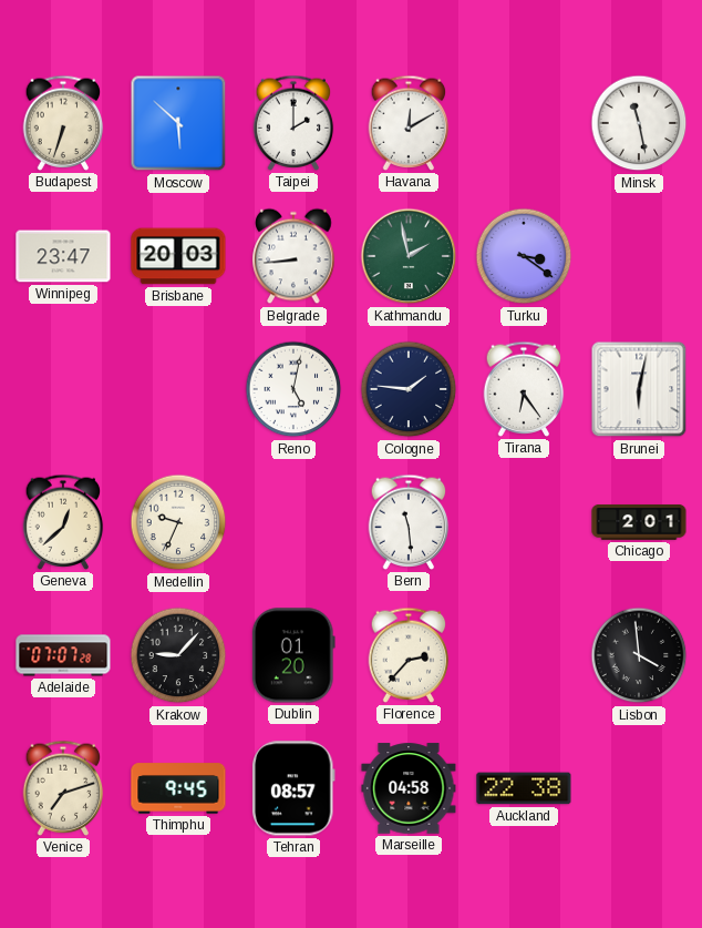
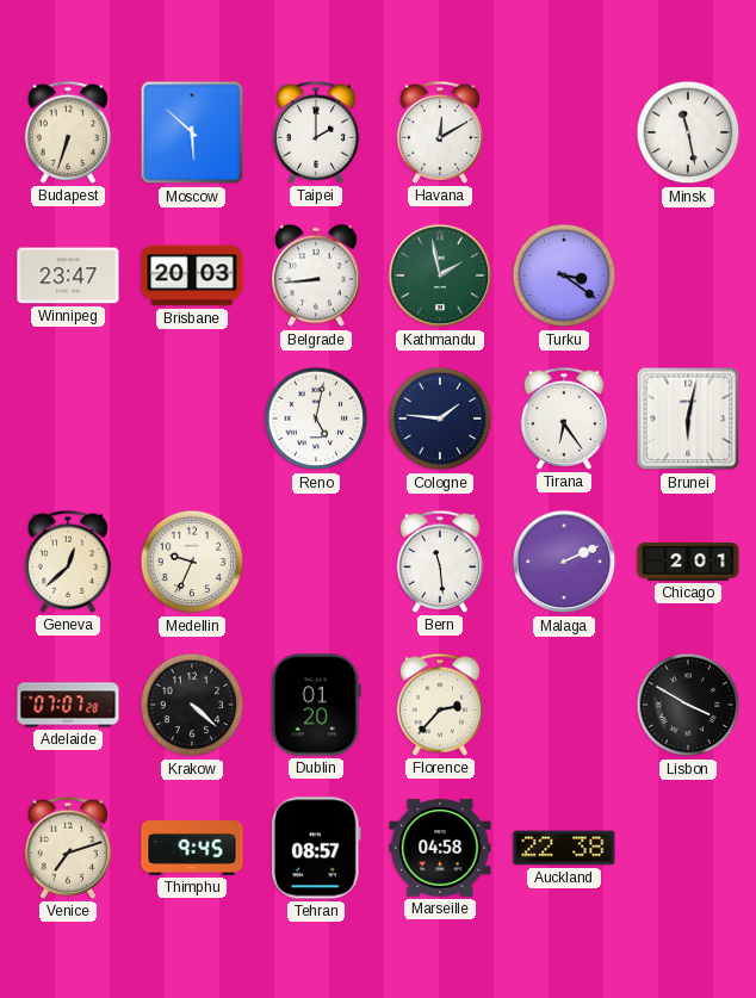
Malaga: none -> 2:11 (564, 562)
Krakow: 9:07 -> 4:22 (192, 705)
Lisbon: 3:59 -> 3:50 (688, 705)
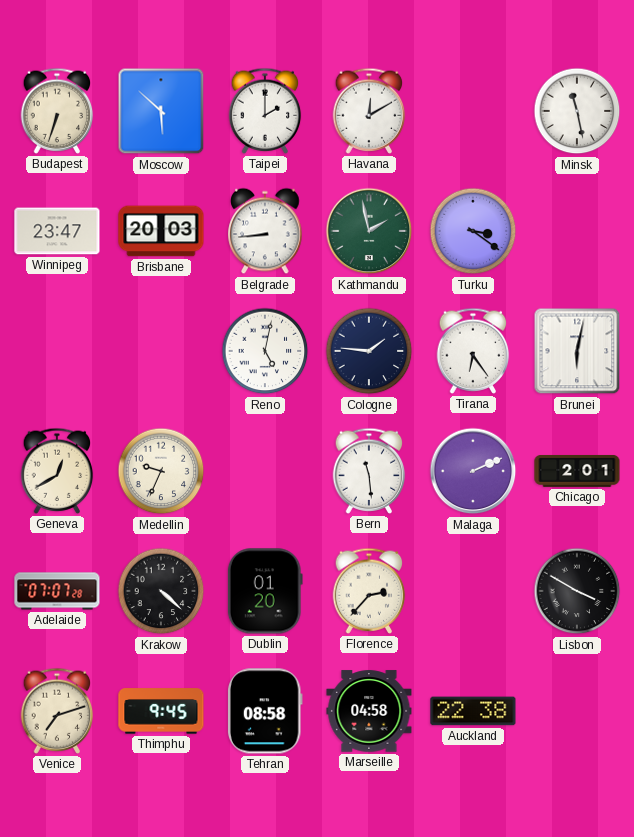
Geneva: 12:38 -> 12:40 (57, 471)
Tehran: 08:57 -> 08:58 (265, 711)
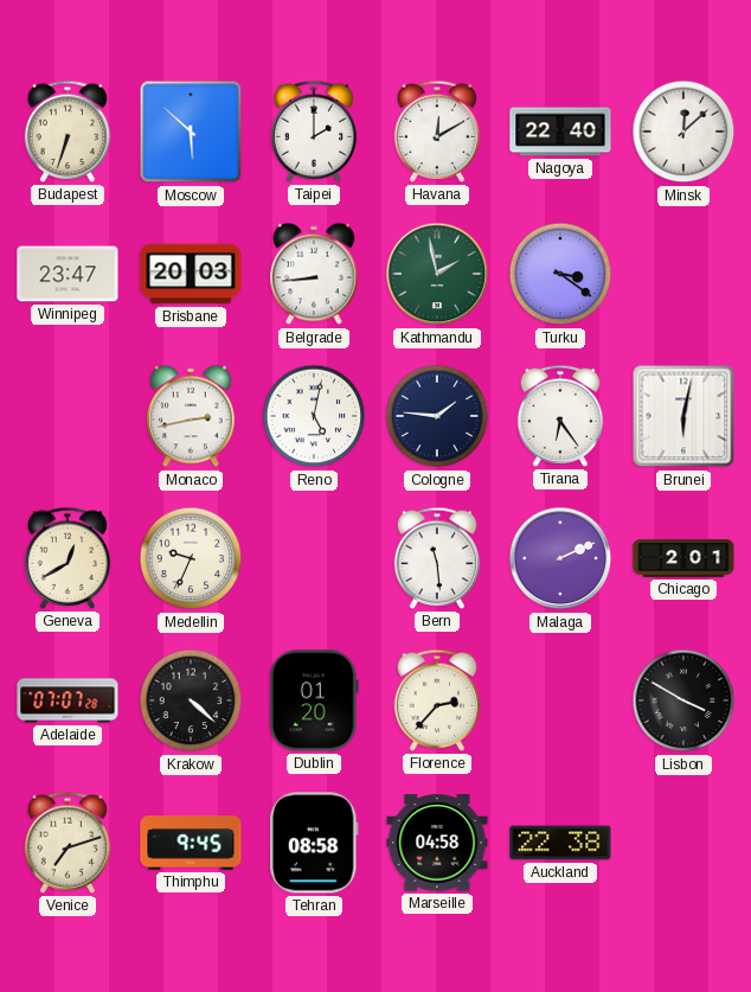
Nagoya: none -> 22:40 (560, 132)
Minsk: 11:28 -> 12:08 (683, 132)
Monaco: none -> 2:43 (191, 416)
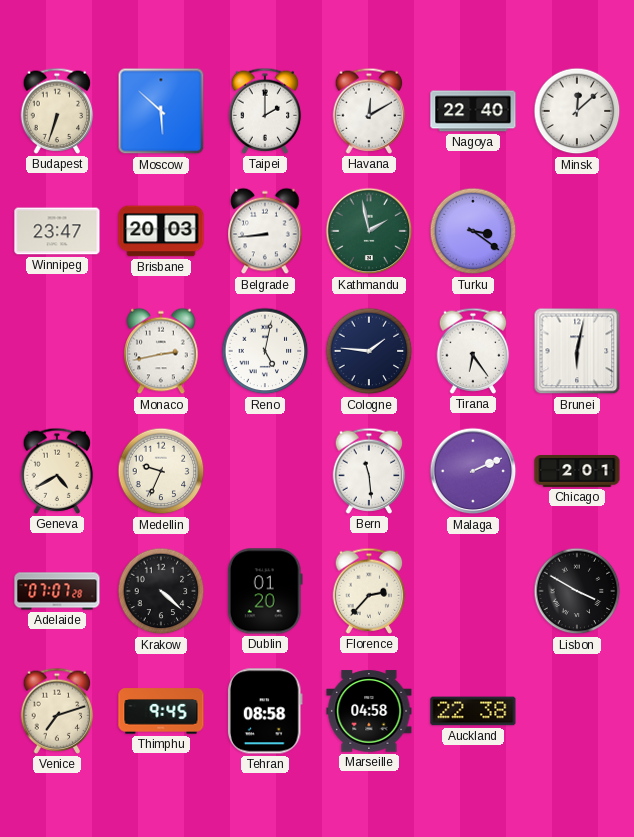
Geneva: 12:40 -> 4:40 (57, 471)
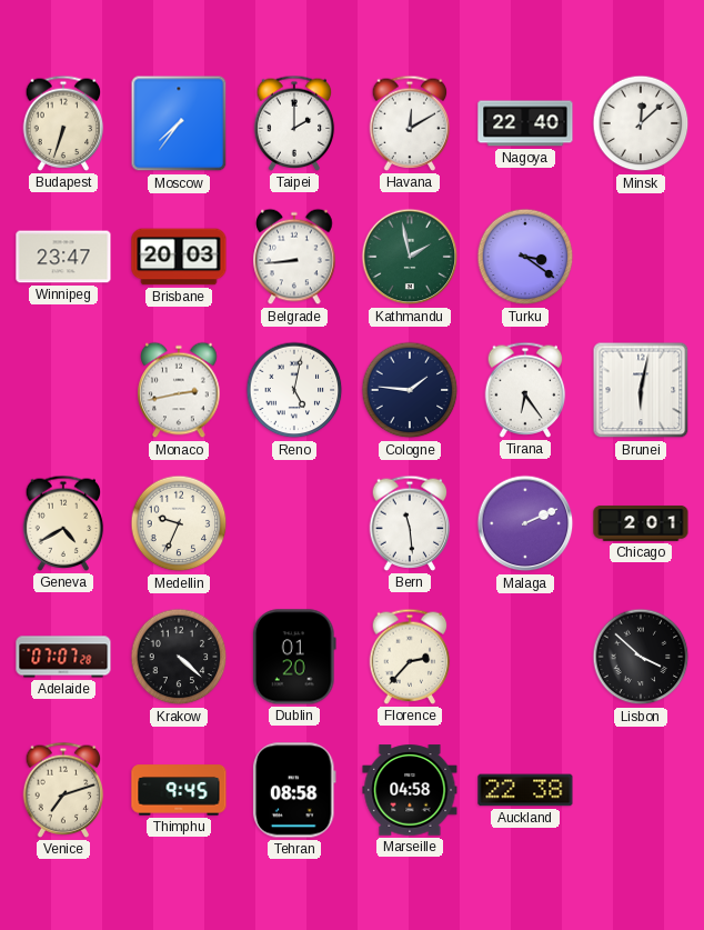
Moscow: 5:52 -> 7:36 (179, 123)
Lisbon: 3:50 -> 3:52 (641, 657)
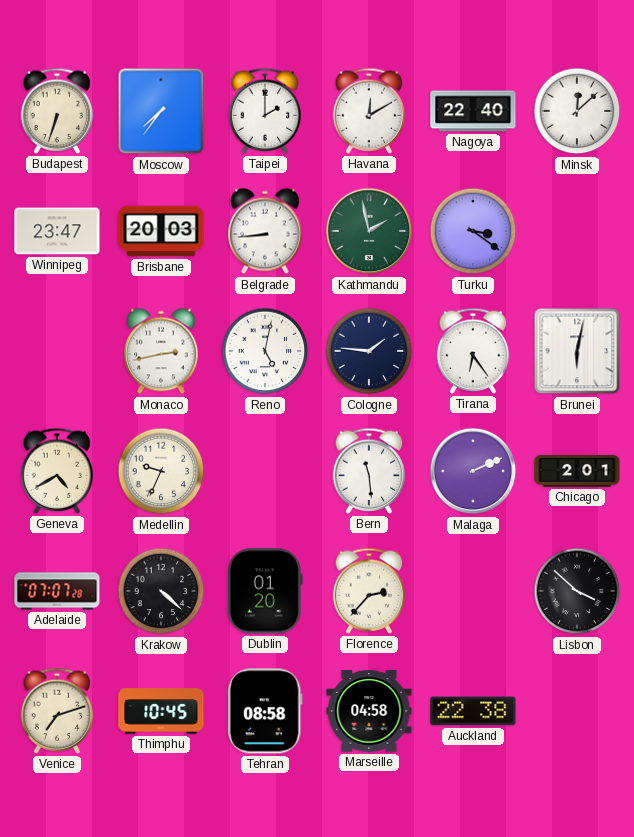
Thimphu: 9:45 -> 10:45 (161, 711)
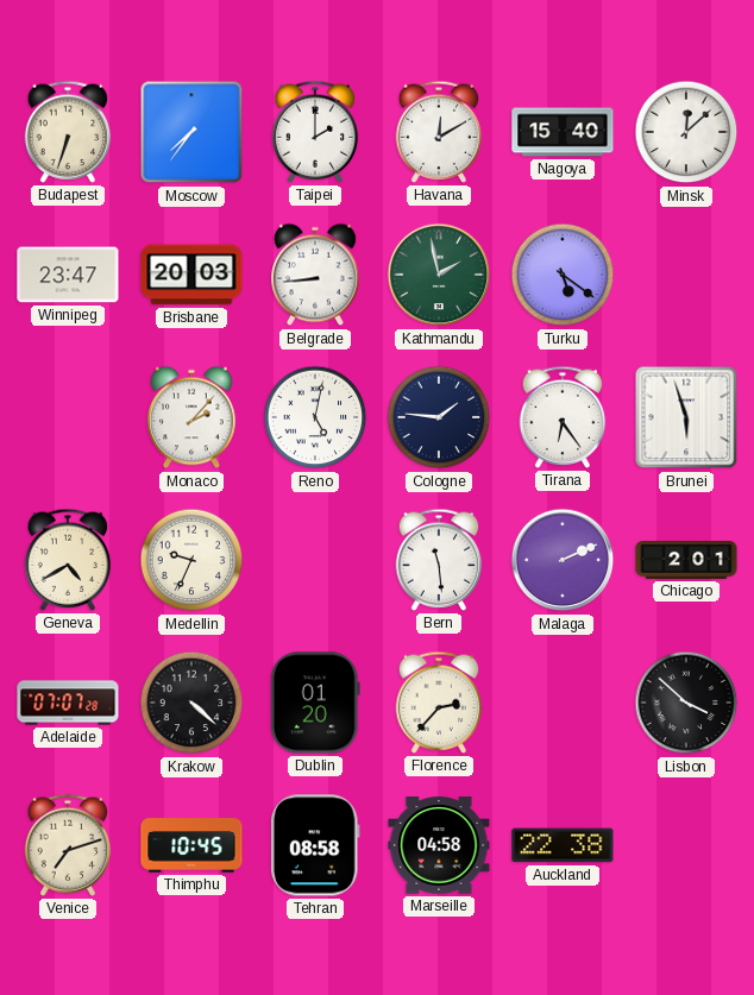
Nagoya: 22:40 -> 15:40 (563, 132)
Turku: 3:21 -> 5:21 (563, 275)
Monaco: 2:43 -> 2:07 (191, 417)
Brunei: 6:02 -> 5:57 (686, 417)
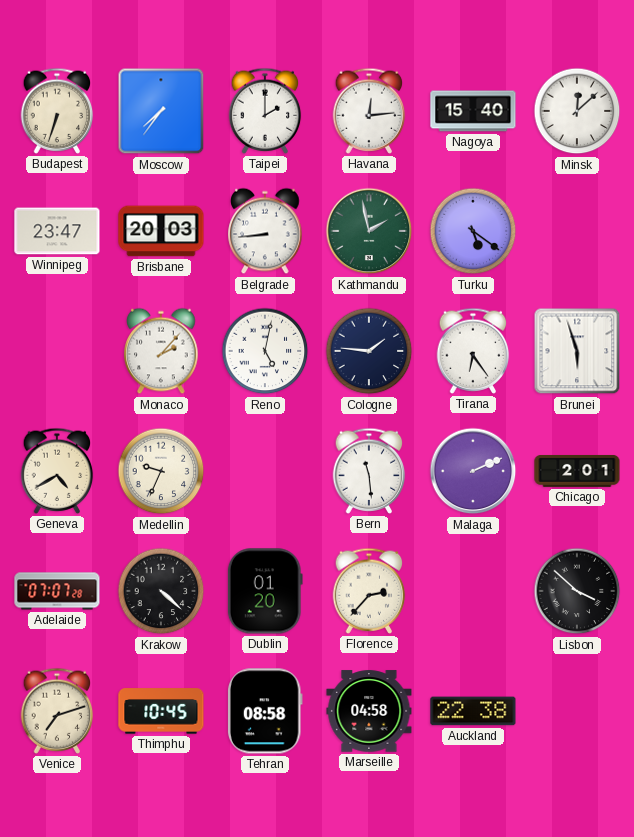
Havana: 12:10 -> 12:14 (369, 111)
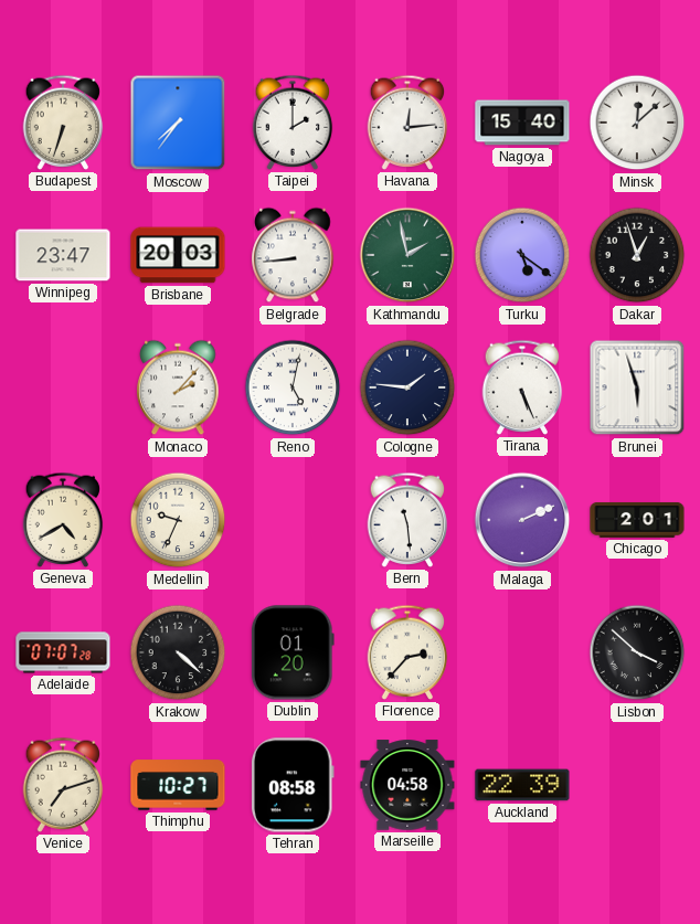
Dakar: none -> 12:57 (637, 255)
Tirana: 6:24 -> 5:26 (522, 387)
Thimphu: 10:45 -> 10:27 (178, 785)
Auckland: 22:38 -> 22:39 (522, 785)
